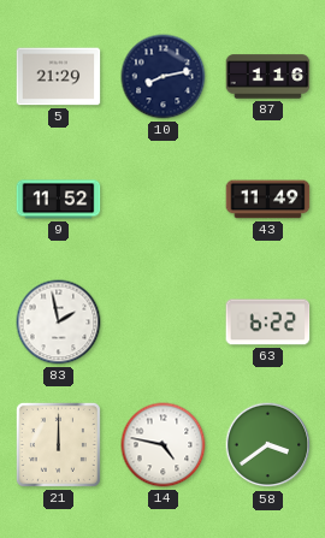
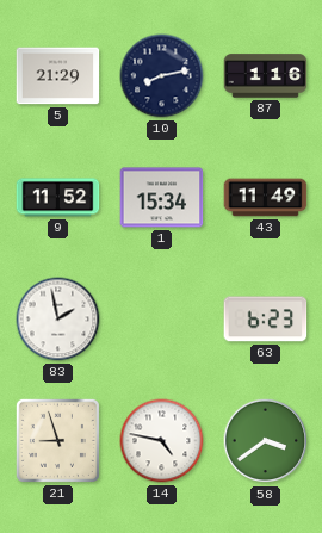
1: none -> 15:34 (162, 198)
63: 6:22 -> 6:23 (266, 320)
21: 12:00 -> 8:57 (57, 440)
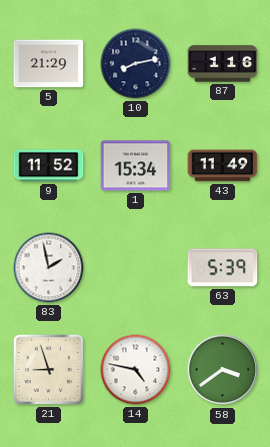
63: 6:23 -> 5:39 (223, 268)
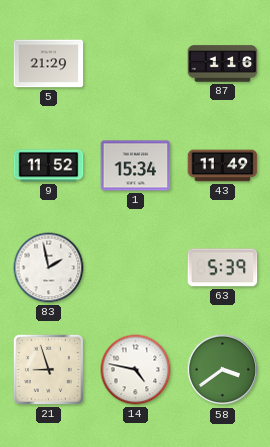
10: 8:13 -> none (136, 64)
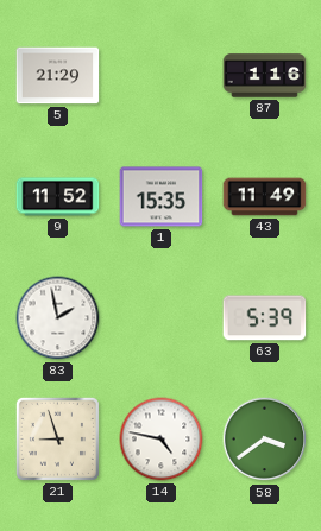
1: 15:34 -> 15:35 (162, 197)
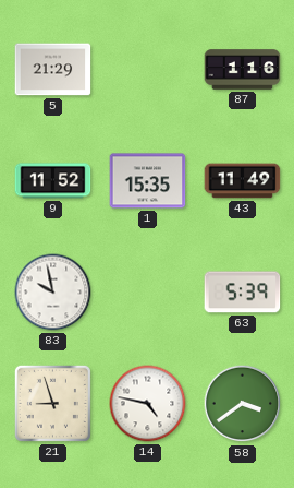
83: 1:58 -> 9:58 (53, 293)
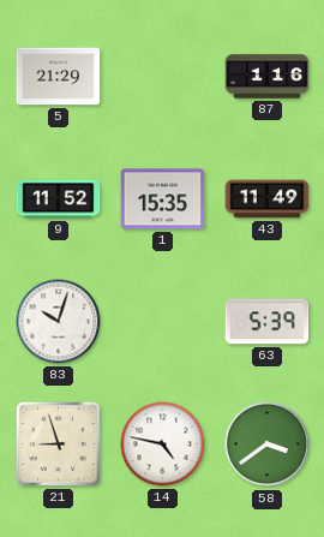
83: 9:58 -> 10:03 (59, 322)
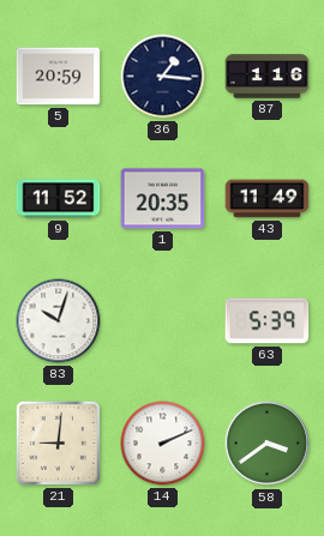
5: 21:29 -> 20:59 (59, 77)
36: none -> 1:16 (163, 77)
1: 15:35 -> 20:35 (163, 199)
21: 8:57 -> 9:01 (58, 442)
14: 4:47 -> 2:11 (163, 444)
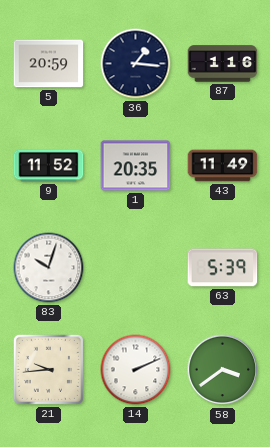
21: 9:01 -> 9:44 (48, 369)
